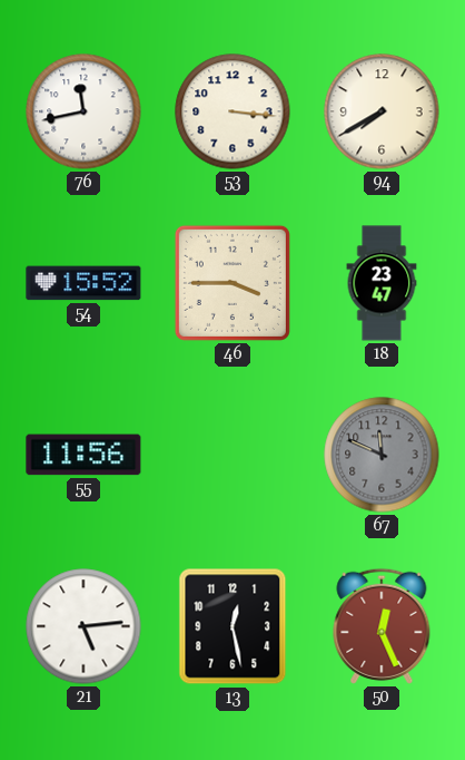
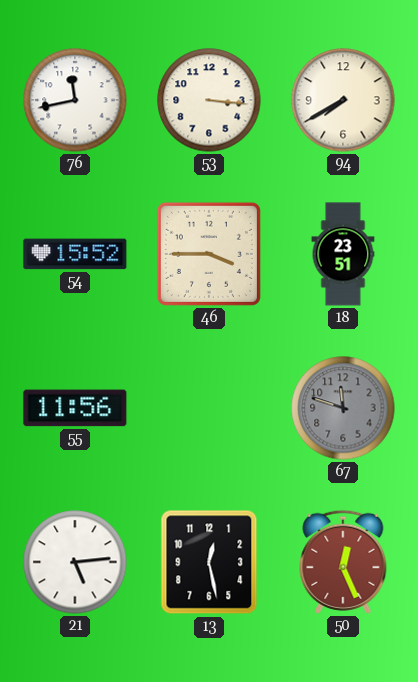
18: 23:47 -> 23:51 (343, 254)
67: 11:49 -> 11:48 (343, 408)
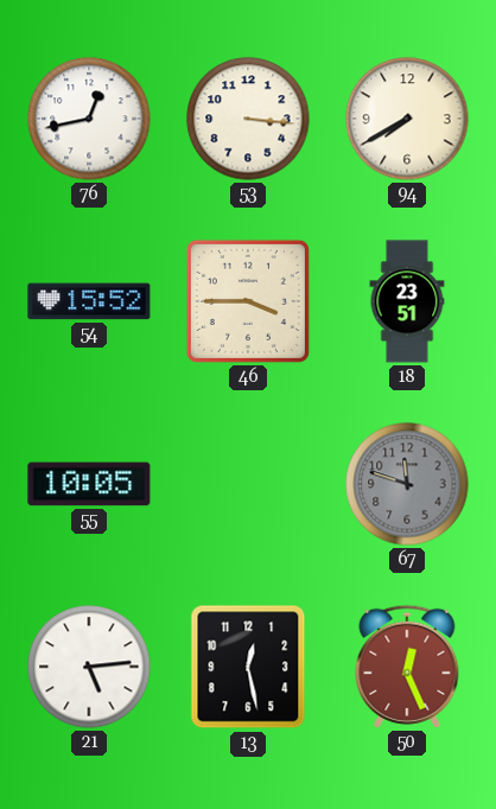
76: 11:43 -> 12:43 (89, 119)
55: 11:56 -> 10:05 (89, 484)
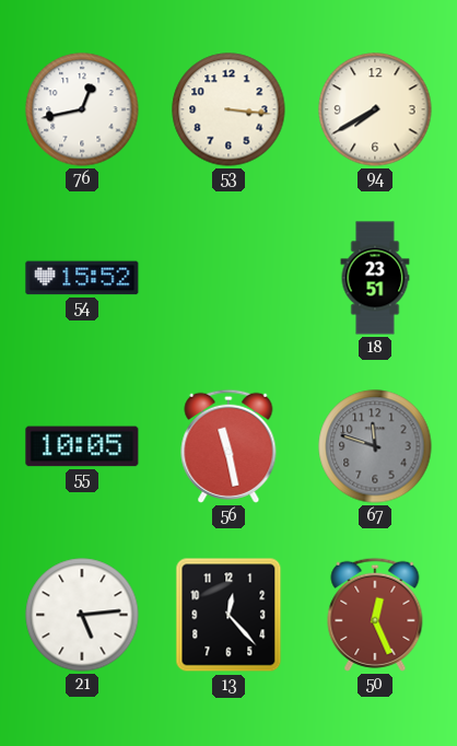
46: 3:45 -> none (248, 301)
56: none -> 11:28 (228, 446)
13: 12:28 -> 12:23 (228, 615)
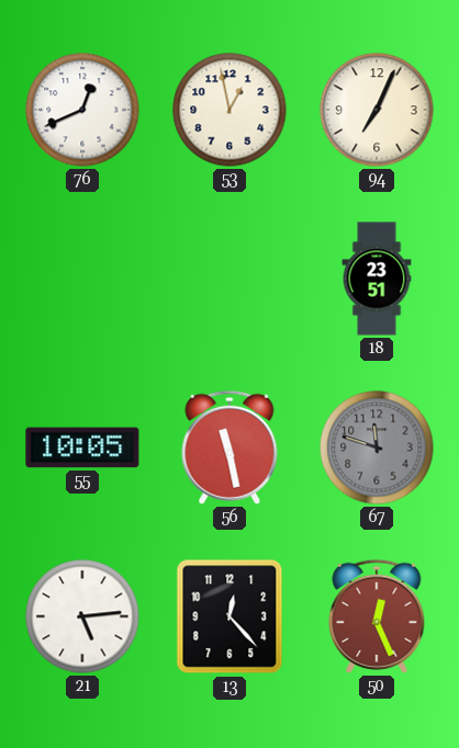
76: 12:43 -> 12:41 (82, 110)
53: 3:16 -> 12:58 (229, 110)
94: 7:40 -> 7:04 (377, 110)
54: 15:52 -> none (82, 278)
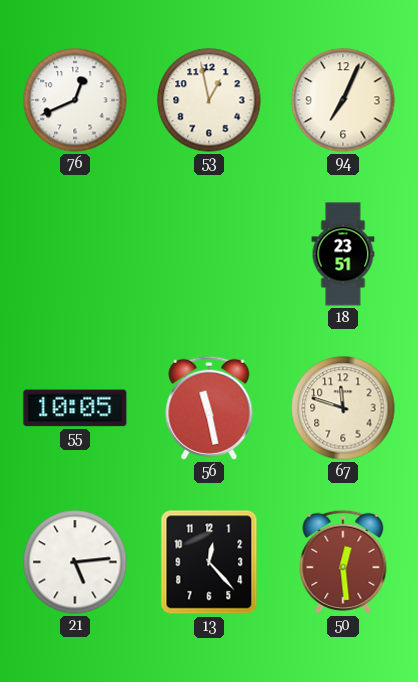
67 dial: grey -> cream (343, 408)
50: 12:26 -> 12:29 (343, 562)
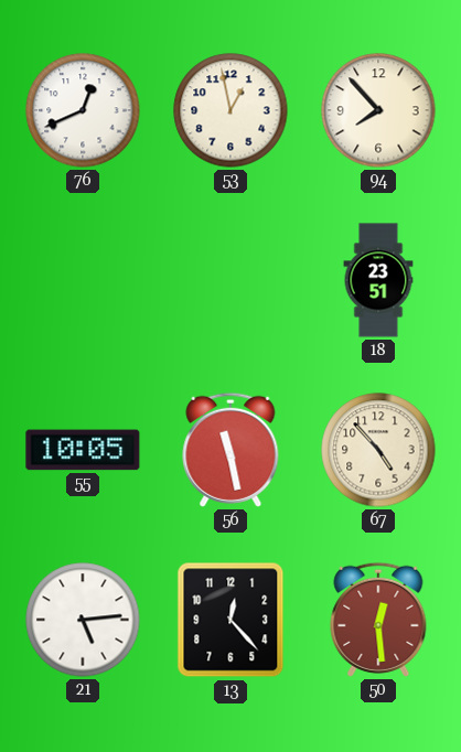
94: 7:04 -> 7:53 (378, 110)
67: 11:48 -> 4:53 (378, 450)
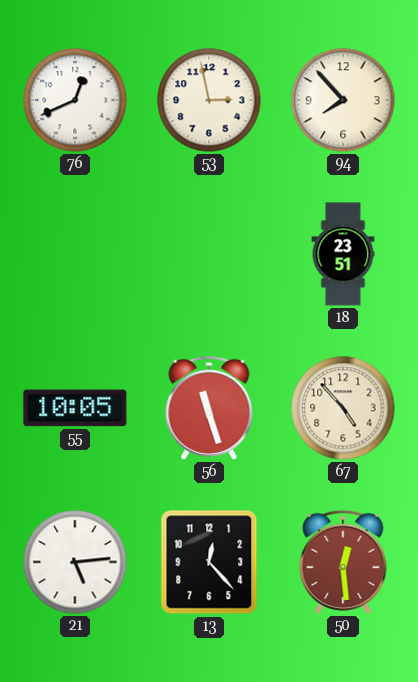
53: 12:58 -> 2:58 (209, 100)
56: 11:28 -> 11:27 (209, 408)
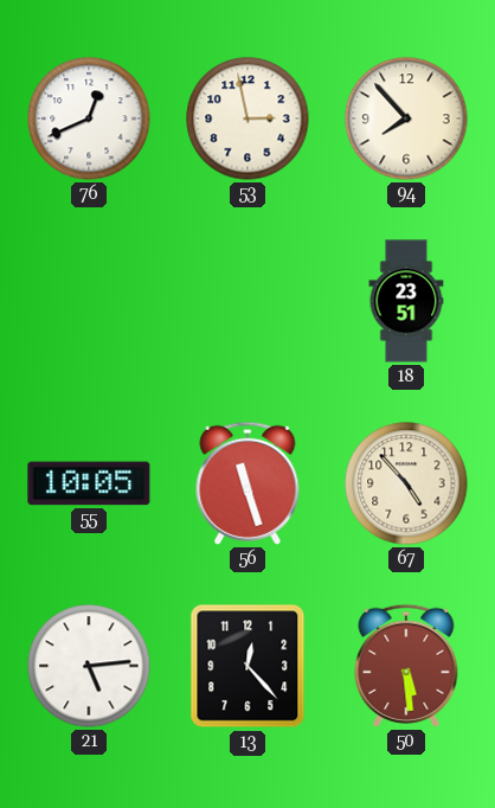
50: 12:29 -> 5:29 (406, 666)
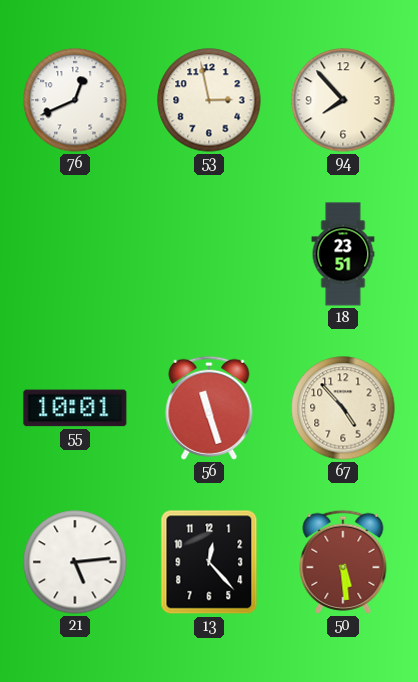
55: 10:05 -> 10:01 (75, 408)
